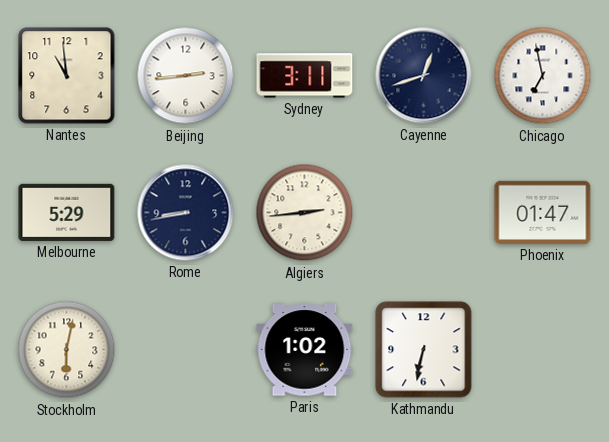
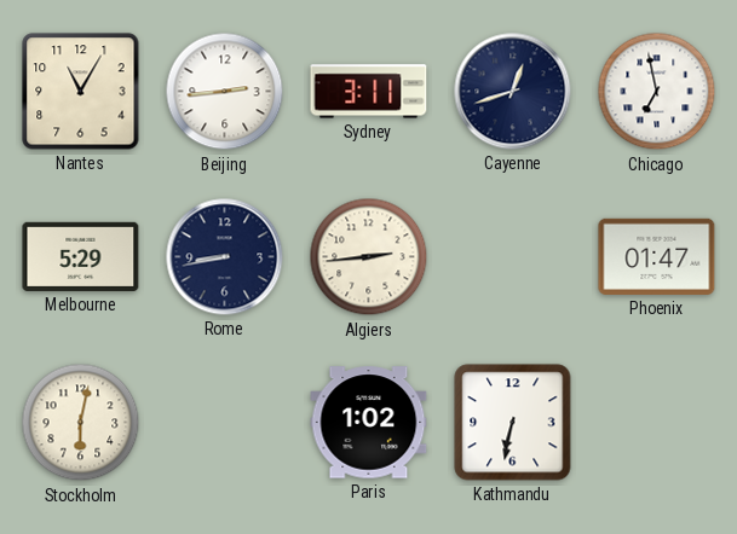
Nantes: 10:59 -> 11:05 (81, 92)
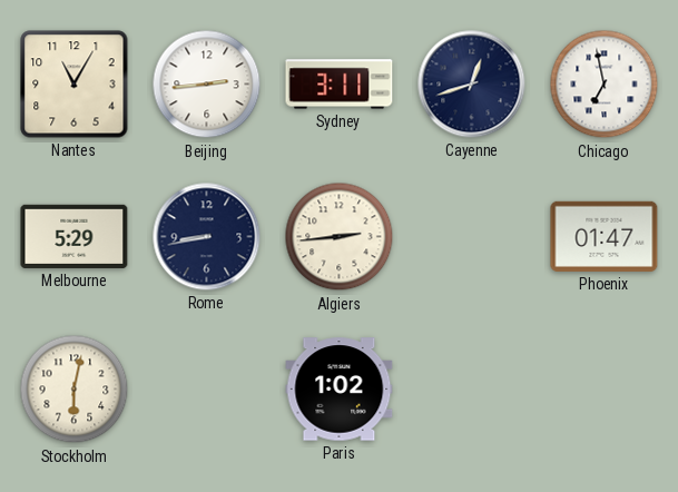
Kathmandu: 6:32 -> none (513, 423)
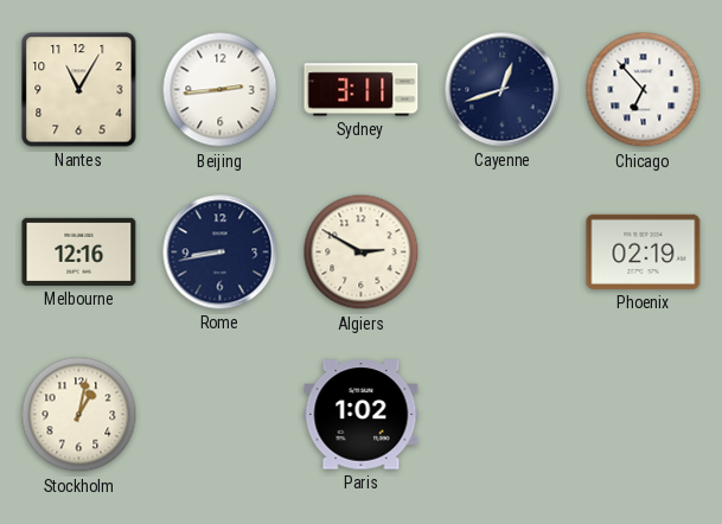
Chicago: 6:58 -> 6:53 (644, 90)
Melbourne: 5:29 -> 12:16 (79, 251)
Algiers: 2:44 -> 2:50 (362, 253)
Phoenix: 01:47 -> 02:19 (644, 251)
Stockholm: 6:02 -> 1:02 (79, 415)
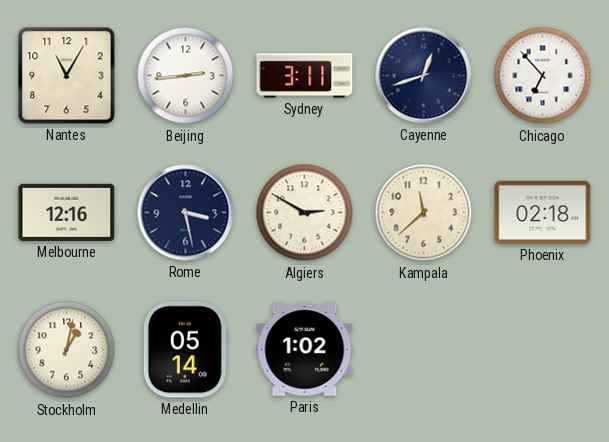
Rome: 8:43 -> 3:28 (186, 213)
Kampala: none -> 11:38 (424, 213)
Phoenix: 02:19 -> 02:18 (543, 212)
Medellin: none -> 05:14 (185, 350)
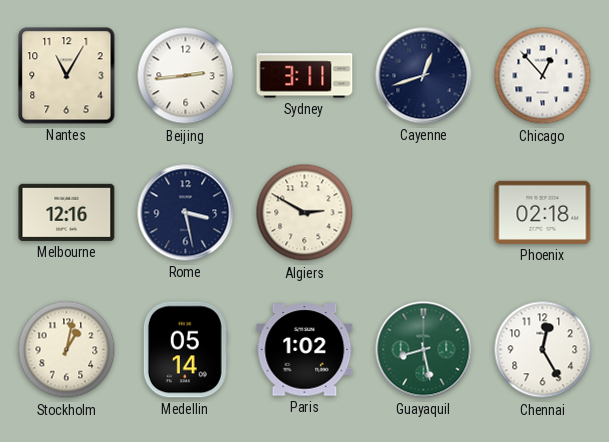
Chicago: 6:53 -> 12:53 (543, 76)
Kampala: 11:38 -> none (424, 213)
Guayaquil: none -> 8:28 (424, 350)
Chennai: none -> 12:25 (543, 350)
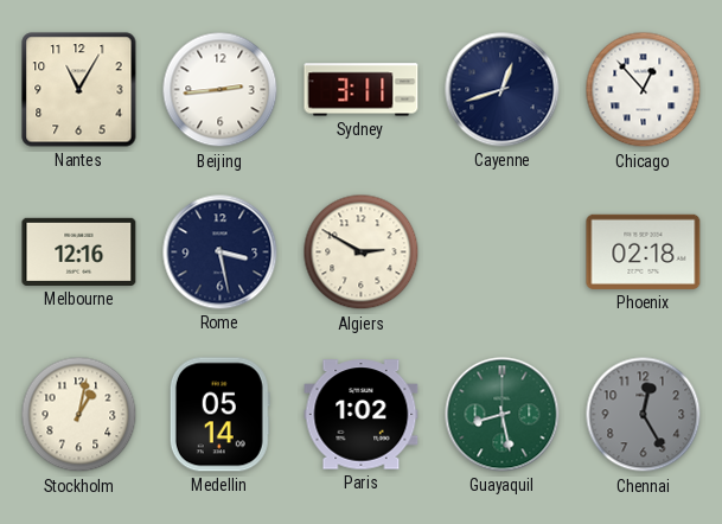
Chennai dial: white -> grey (644, 415)
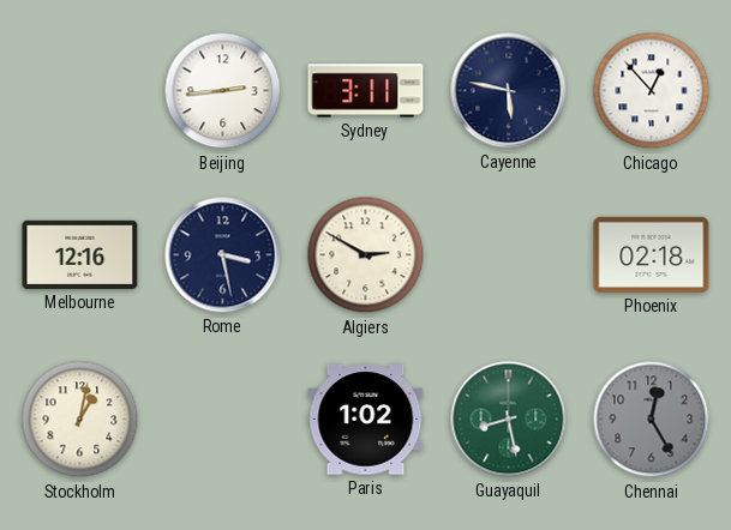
Nantes: 11:05 -> none (79, 90)
Cayenne: 12:42 -> 5:47 (509, 91)
Medellin: 05:14 -> none (219, 415)
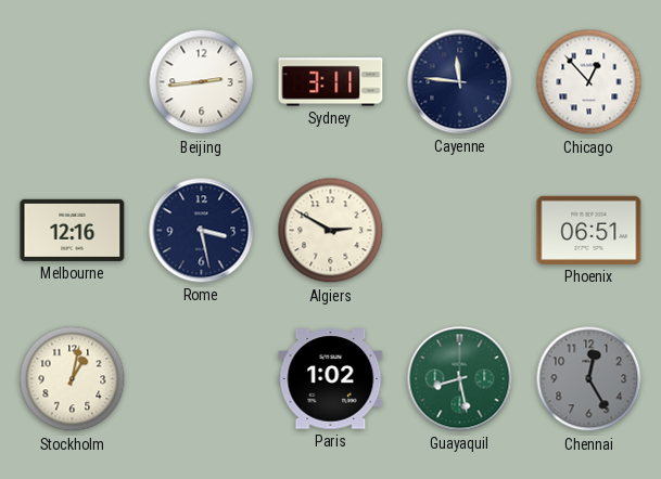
Cayenne: 5:47 -> 11:46 (460, 82)
Phoenix: 02:18 -> 06:51 (589, 230)
